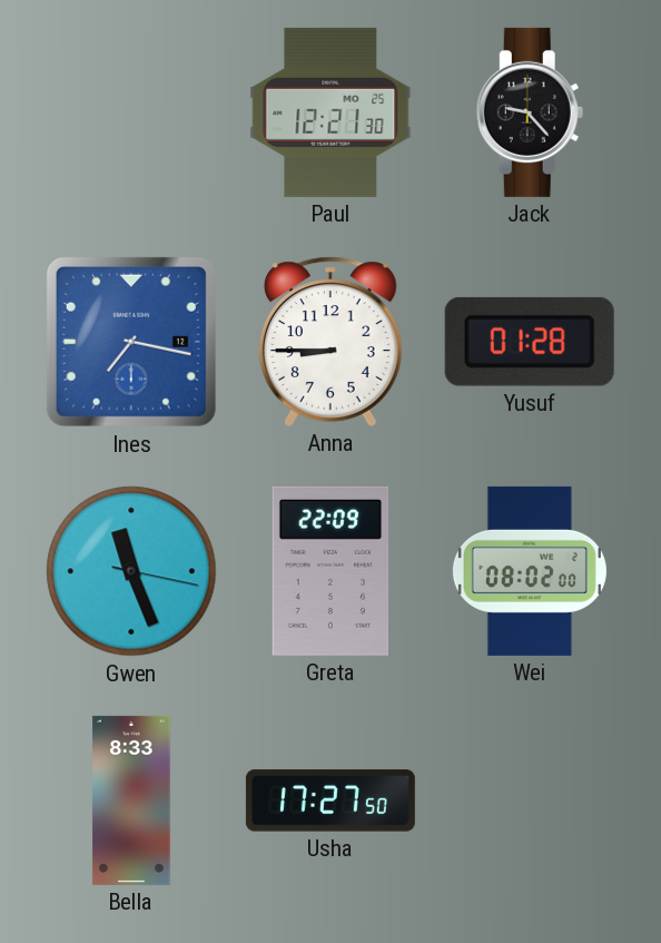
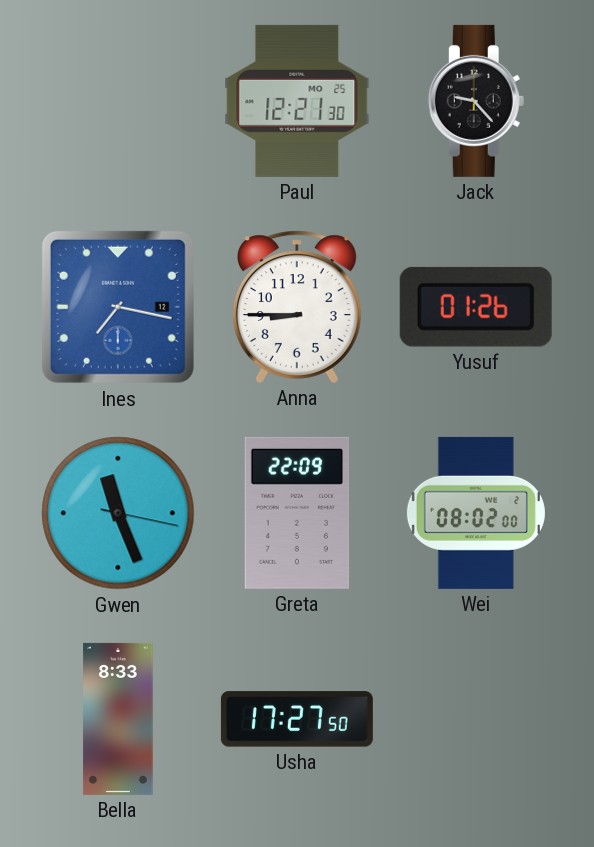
Yusuf: 01:28 -> 01:26 (476, 307)
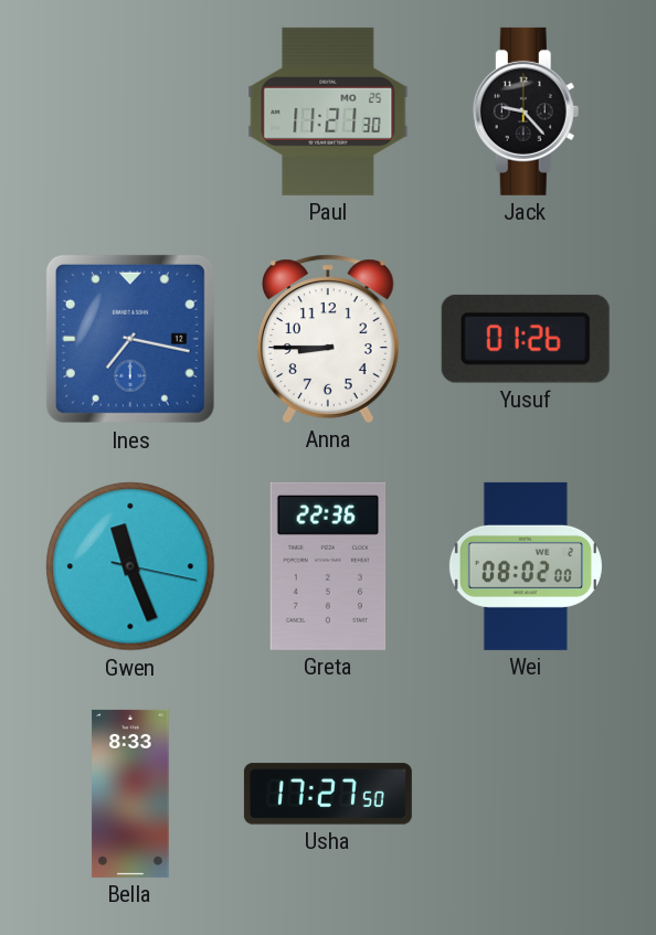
Paul: 12:21 -> 11:21 (328, 111)
Greta: 22:09 -> 22:36 (328, 566)
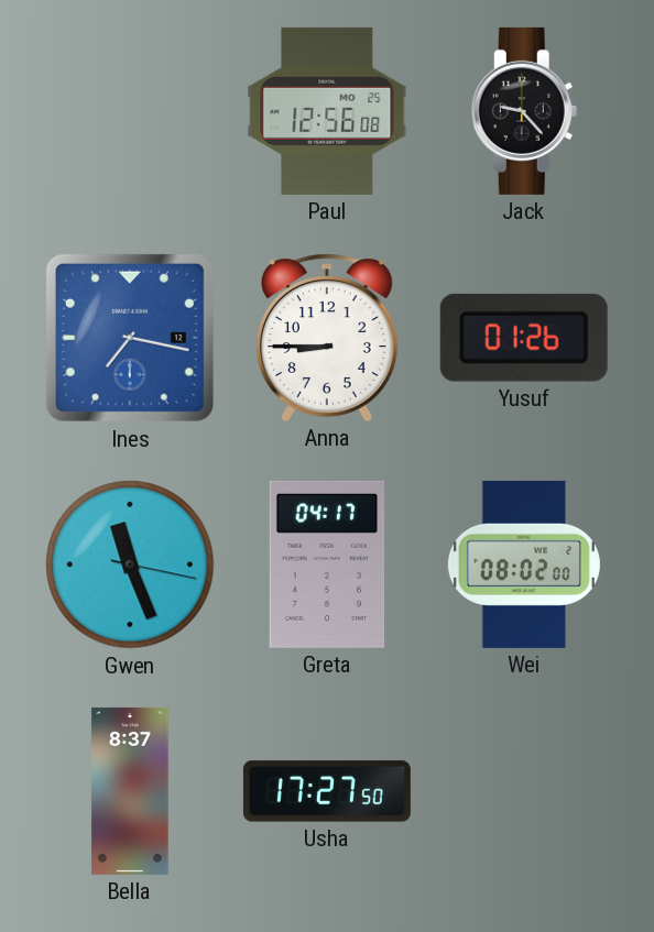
Paul: 11:21 -> 12:56 (327, 111)
Greta: 22:36 -> 04:17 (327, 564)
Bella: 8:33 -> 8:37 (130, 791)
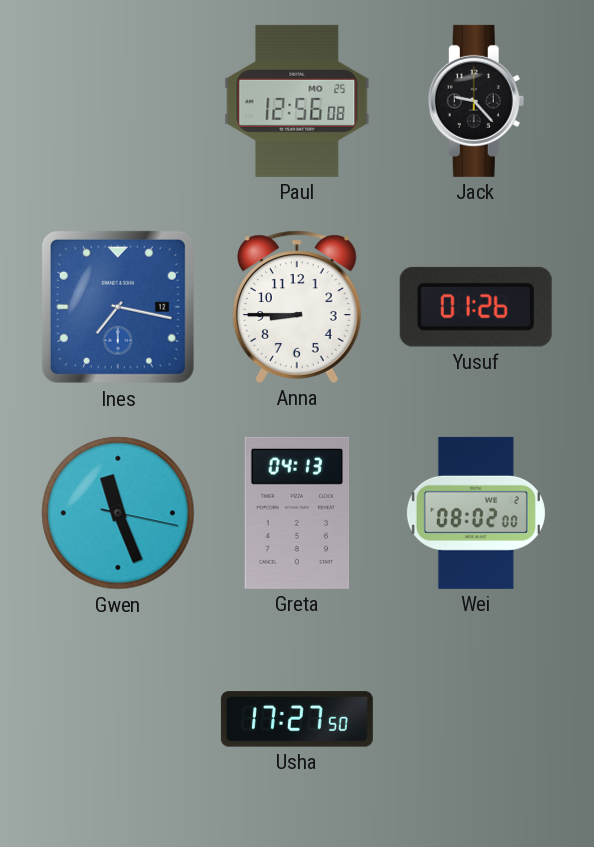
Greta: 04:17 -> 04:13 (297, 513)
Bella: 8:37 -> none (130, 791)
